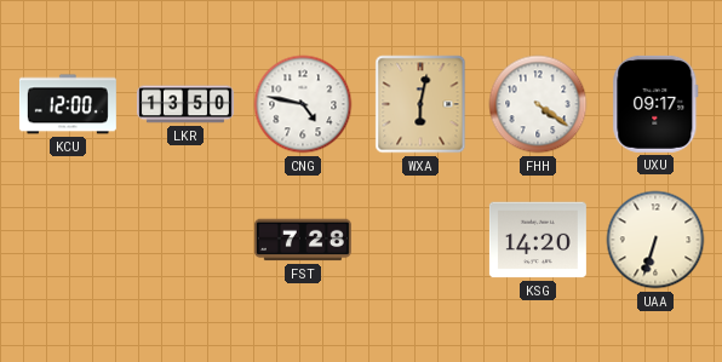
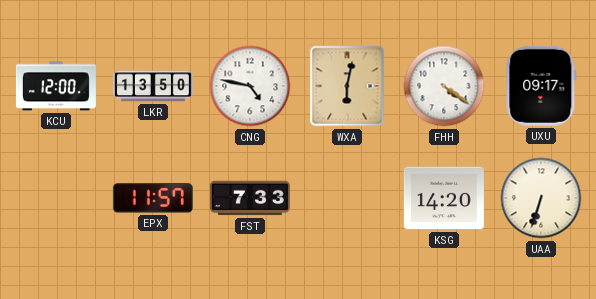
EPX: none -> 11:57 (153, 199)
FST: 7:28 -> 7:33 (250, 198)
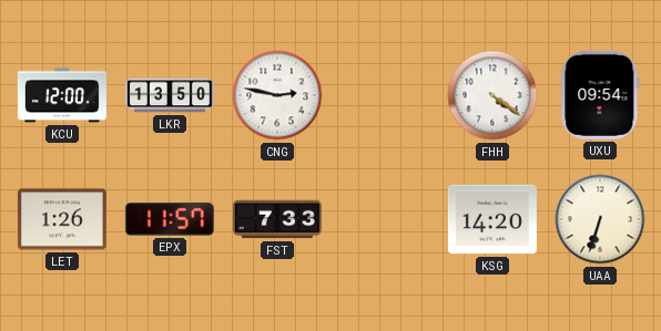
CNG: 4:47 -> 2:47 (277, 95)
WXA: 6:02 -> none (347, 86)
UXU: 09:17 -> 09:54 (600, 95)
LET: none -> 1:26 (62, 219)
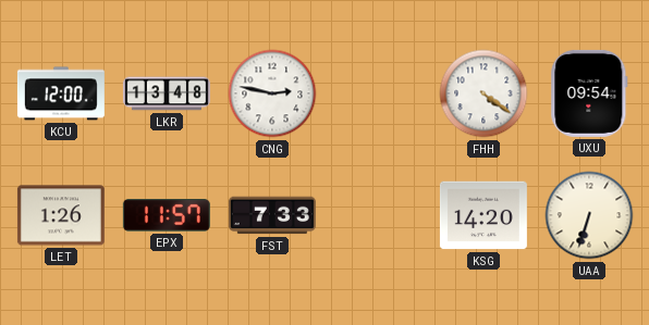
LKR: 13:50 -> 13:48 (167, 93)
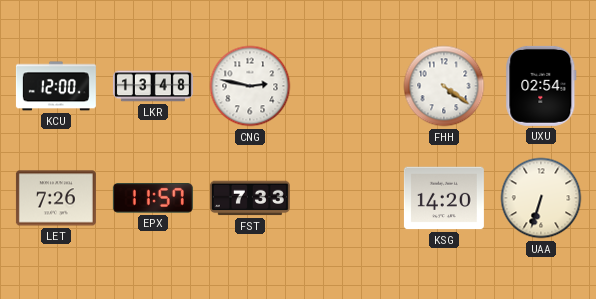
UXU: 09:54 -> 02:54 (541, 86)
LET: 1:26 -> 7:26 (56, 198)
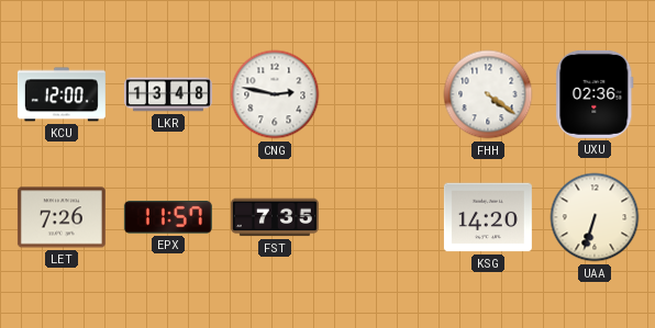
UXU: 02:54 -> 02:36 (595, 94)
FST: 7:33 -> 7:35 (275, 217)
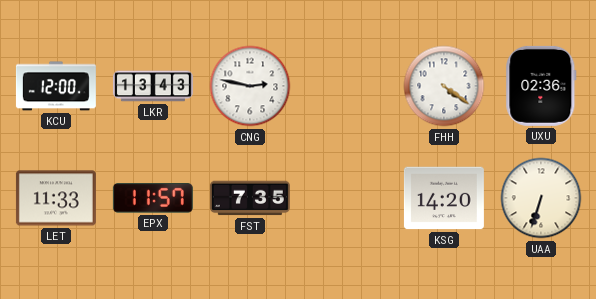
LKR: 13:48 -> 13:43 (153, 86)
LET: 7:26 -> 11:33 (56, 198)
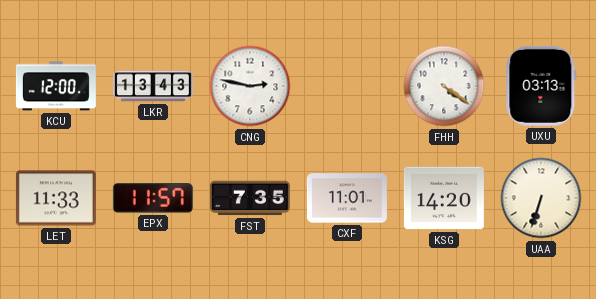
UXU: 02:36 -> 03:13 (541, 86)
CXF: none -> 11:01 (347, 198)
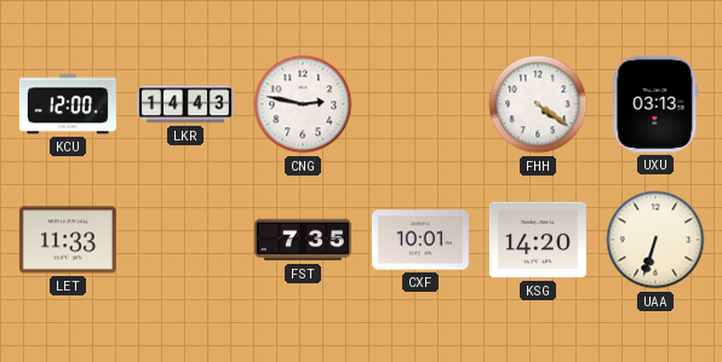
LKR: 13:43 -> 14:43 (185, 104)
EPX: 11:57 -> none (153, 199)
CXF: 11:01 -> 10:01 (420, 240)
